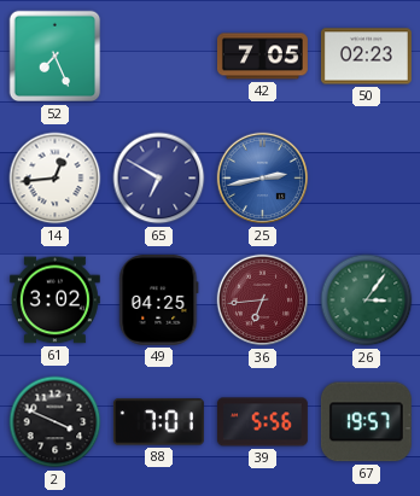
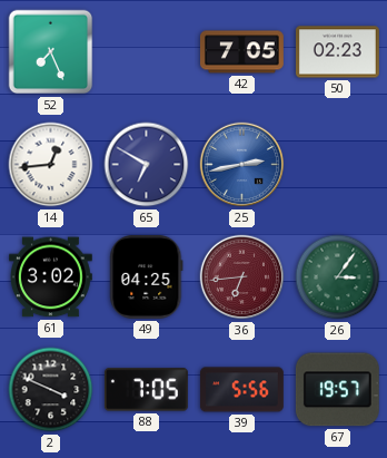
88: 7:01 -> 7:05 (146, 390)
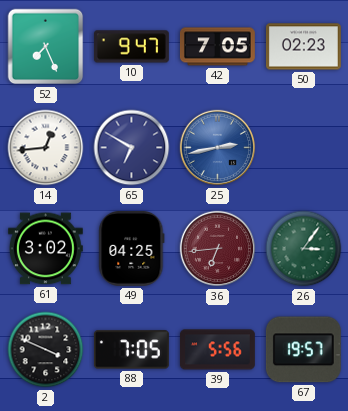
10: none -> 9:47 (131, 47)
